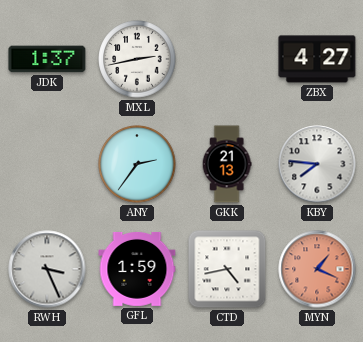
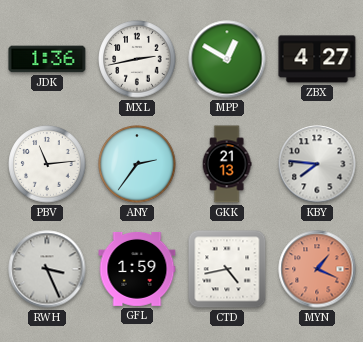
JDK: 1:37 -> 1:36 (47, 59)
MPP: none -> 12:50 (227, 59)
PBV: none -> 11:14 (47, 164)
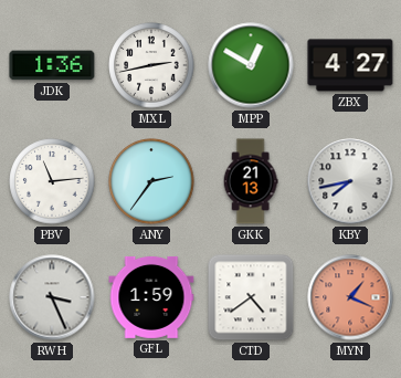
KBY: 7:46 -> 7:43 (350, 181)
CTD: 4:43 -> 4:39 (251, 297)
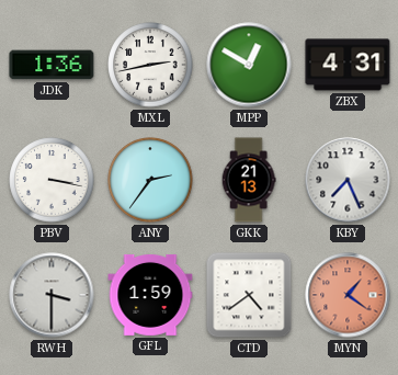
ZBX: 4:27 -> 4:31 (348, 65)
PBV: 11:14 -> 3:17 (52, 180)
KBY: 7:43 -> 7:26 (348, 180)
RWH: 3:26 -> 3:30 (52, 295)
MYN: 1:19 -> 1:21 (348, 295)
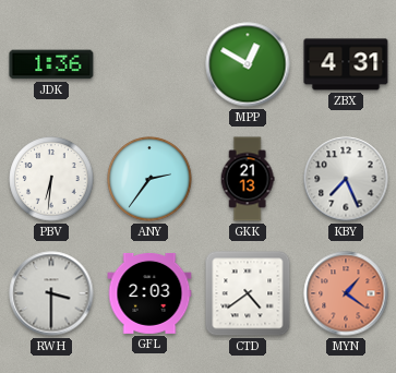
MXL: 2:43 -> none (150, 65)
PBV: 3:17 -> 6:31 (51, 179)
GFL: 1:59 -> 2:03 (149, 293)
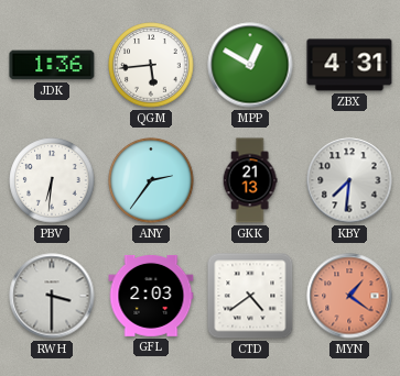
QGM: none -> 5:44 (151, 65)
KBY: 7:26 -> 7:31 (349, 180)
